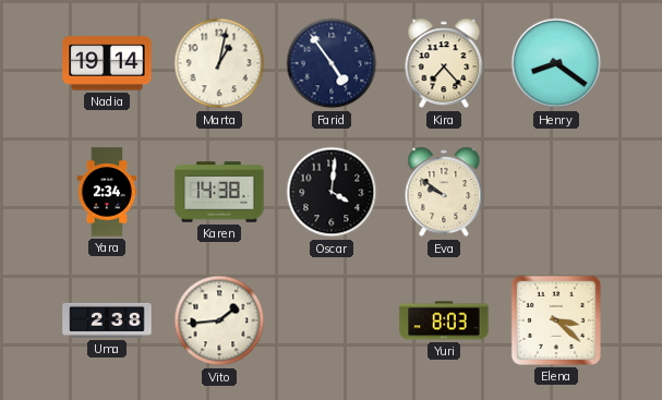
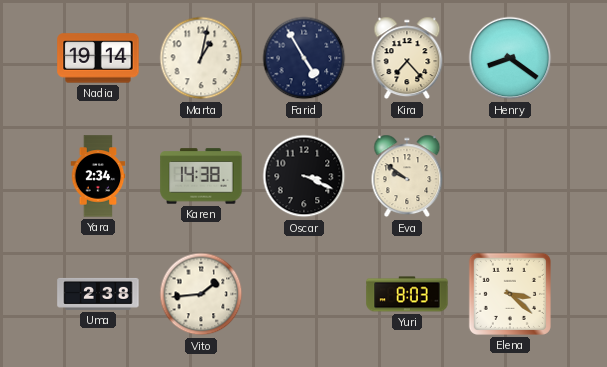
Farid: 4:54 -> 4:55 (304, 58)
Oscar: 4:01 -> 3:19 (304, 176)
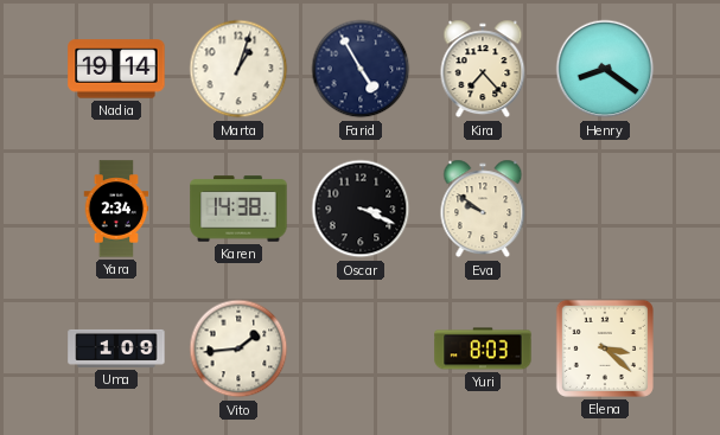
Marta: 1:02 -> 1:03 (238, 69)
Uma: 2:38 -> 1:09 (116, 348)
